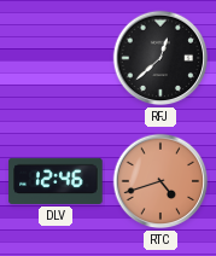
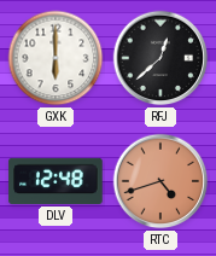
GXK: none -> 6:00 (56, 58)
DLV: 12:46 -> 12:48 (56, 181)
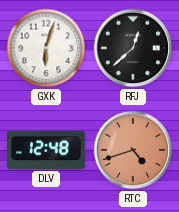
GXK: 6:00 -> 6:03 (46, 48)
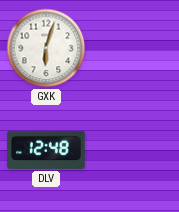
RFJ: 12:38 -> none (133, 48)
RTC: 4:42 -> none (133, 150)
